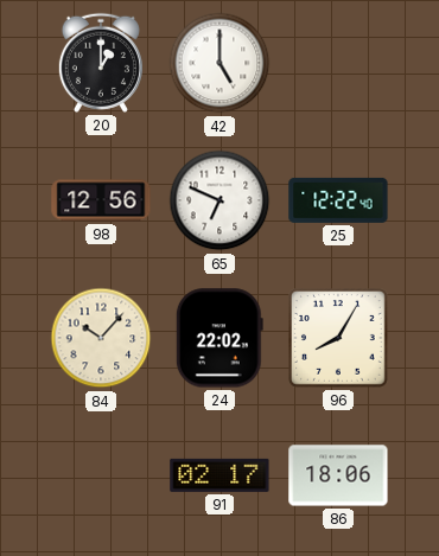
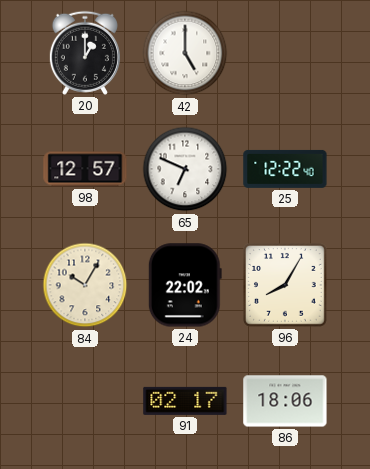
98: 12:56 -> 12:57 (85, 169)
84: 10:07 -> 10:05 (85, 285)
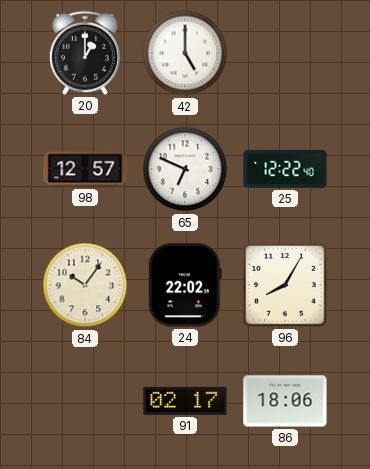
84: 10:05 -> 10:06 (85, 285)
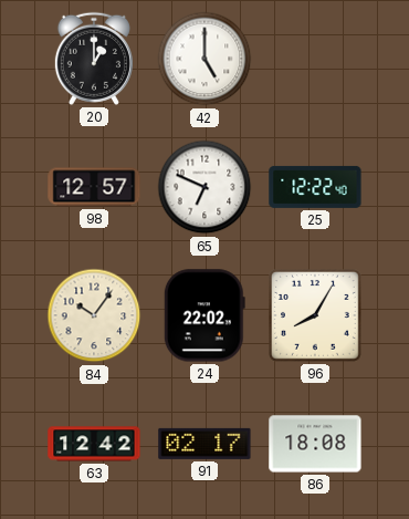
63: none -> 12:42 (94, 444)
86: 18:06 -> 18:08 (315, 444)
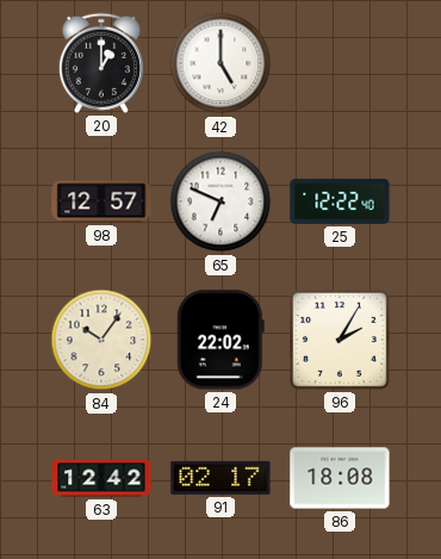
96: 8:05 -> 2:05 (341, 341)
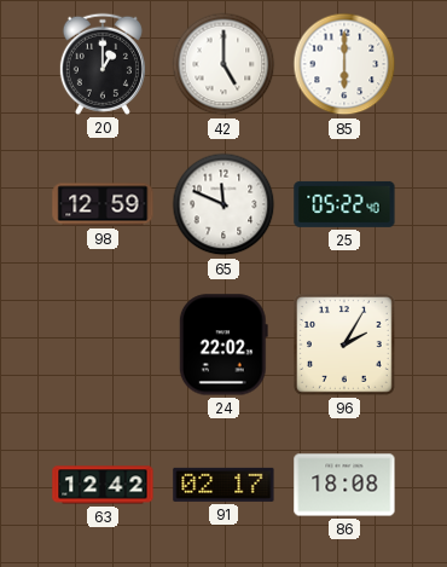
85: none -> 6:00 (344, 64)
98: 12:57 -> 12:59 (103, 204)
65: 6:49 -> 11:49 (224, 204)
25: 12:22 -> 05:22 (344, 204)
84: 10:06 -> none (101, 340)
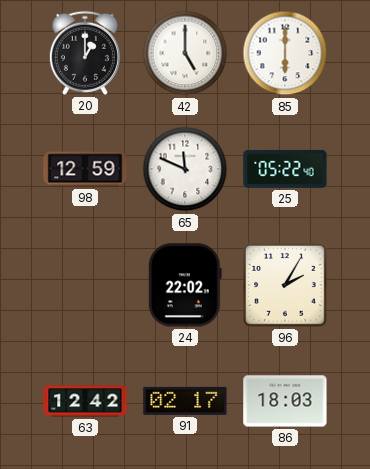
86: 18:08 -> 18:03 (285, 401)
